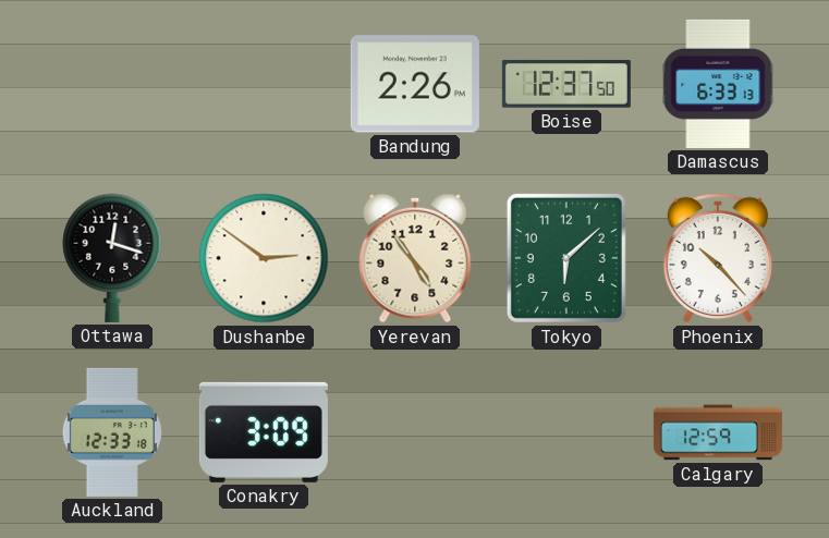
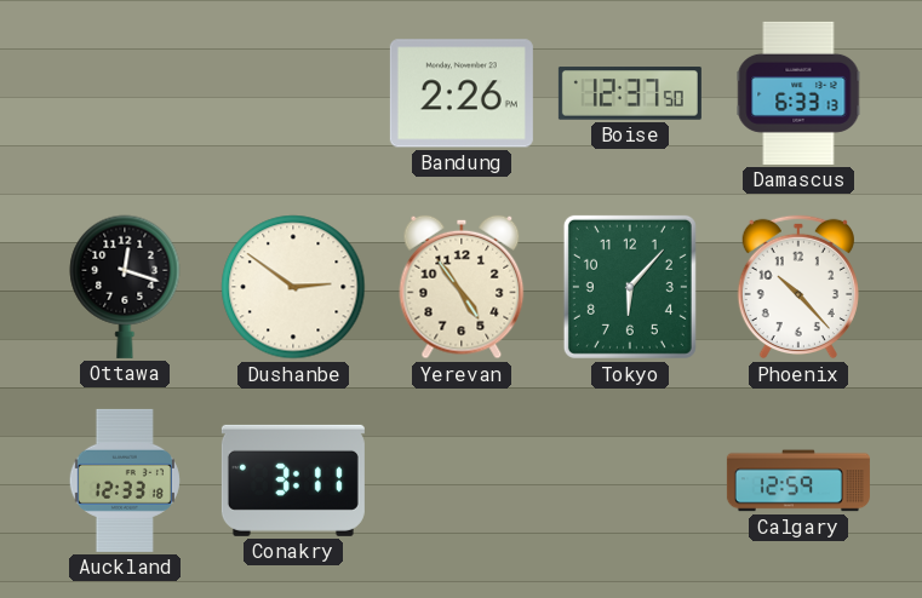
Tokyo: 6:08 -> 6:07 (630, 287)
Conakry: 3:09 -> 3:11 (293, 481)
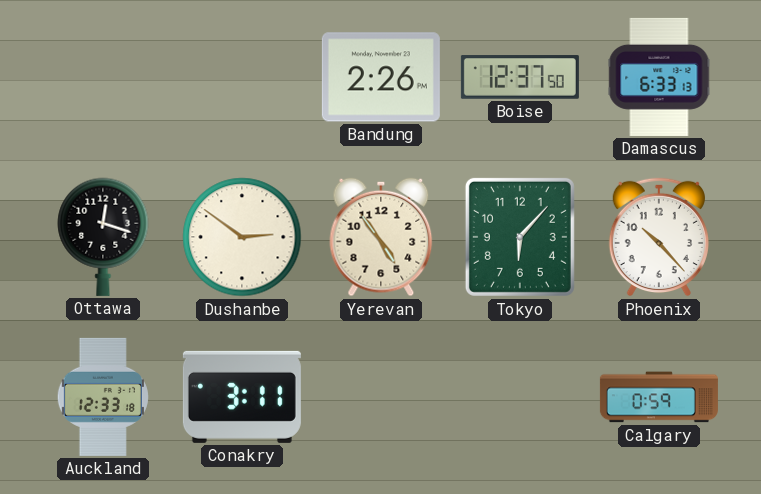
Calgary: 12:59 -> 0:59 (659, 397)
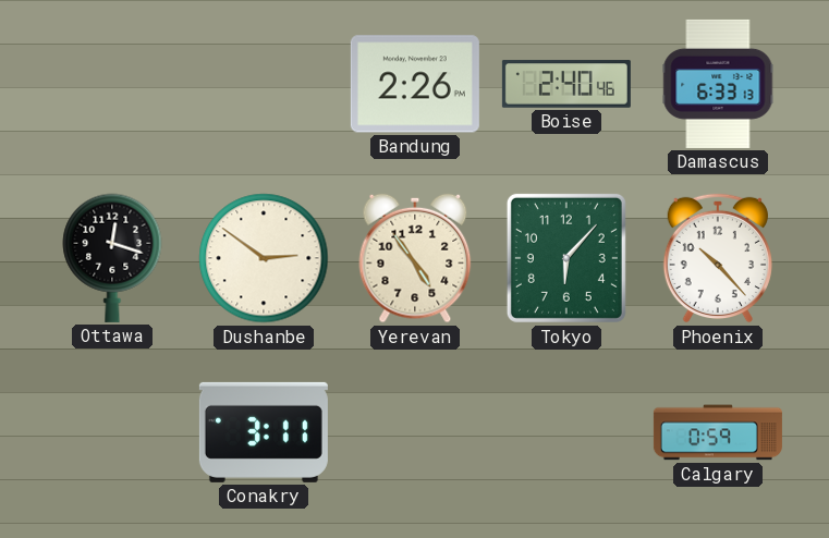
Boise: 12:37 -> 2:40 (566, 84)
Auckland: 12:33 -> none (103, 397)
